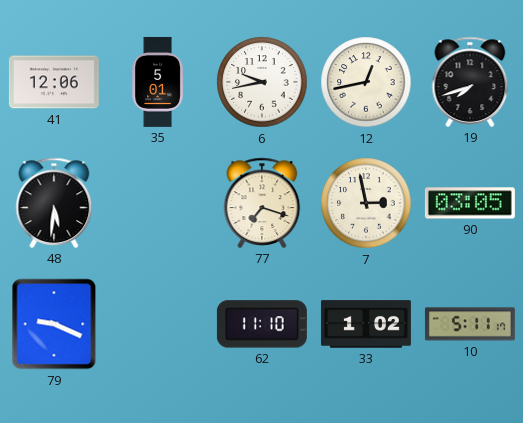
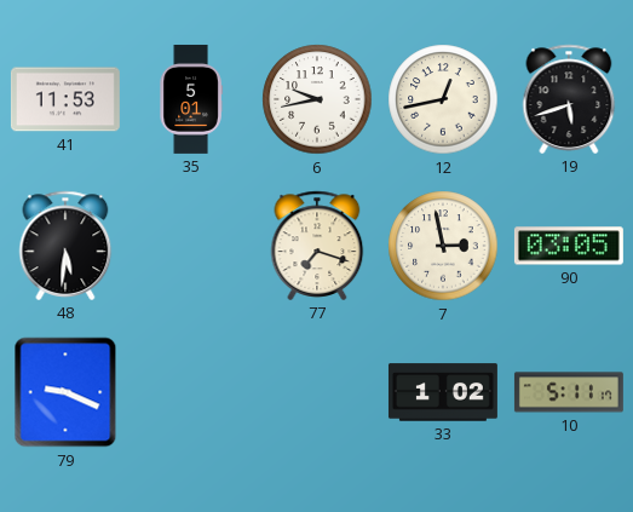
41: 12:06 -> 11:53 (65, 99)
19: 7:42 -> 5:42 (569, 99)
62: 11:10 -> none (262, 324)
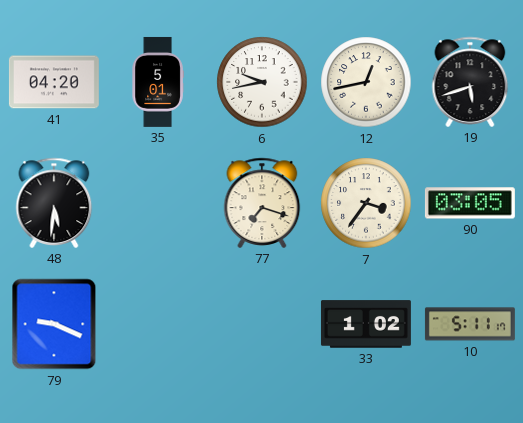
41: 11:53 -> 04:20 (54, 82)
7: 2:58 -> 3:36 (366, 203)
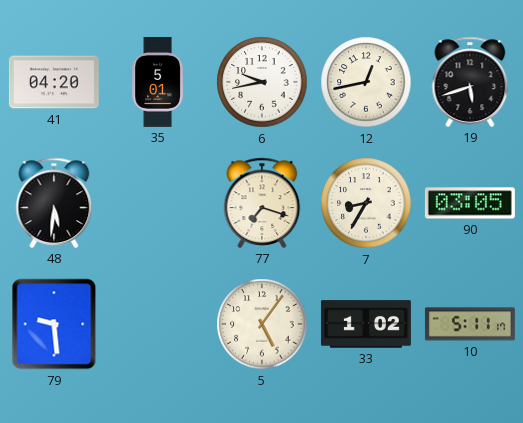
7: 3:36 -> 8:35 (366, 203)
79: 9:19 -> 9:29 (54, 324)
5: none -> 5:06 (262, 324)
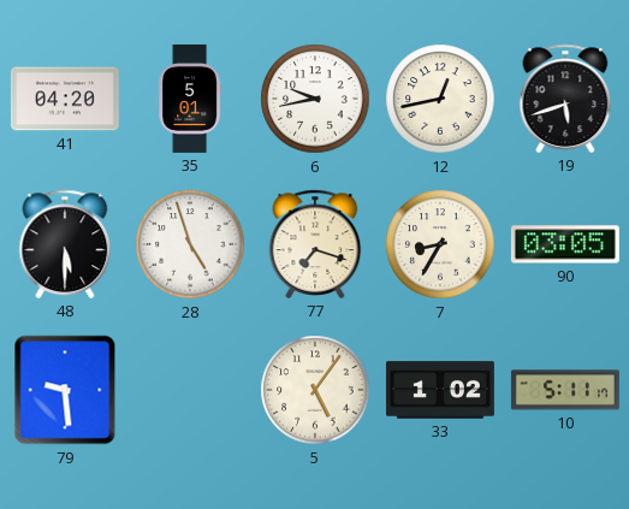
48: 5:31 -> 5:30 (65, 244)
28: none -> 4:57 (190, 244)
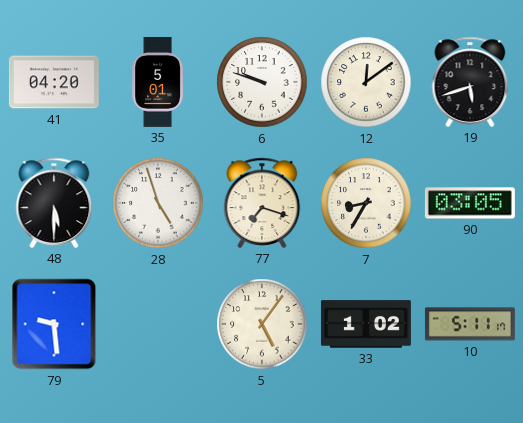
6: 9:43 -> 9:48 (262, 82)
12: 12:43 -> 12:09 (366, 82)
